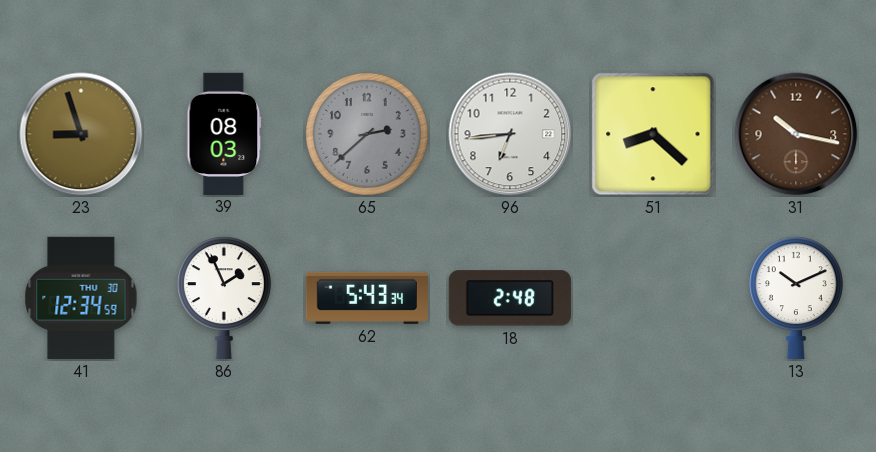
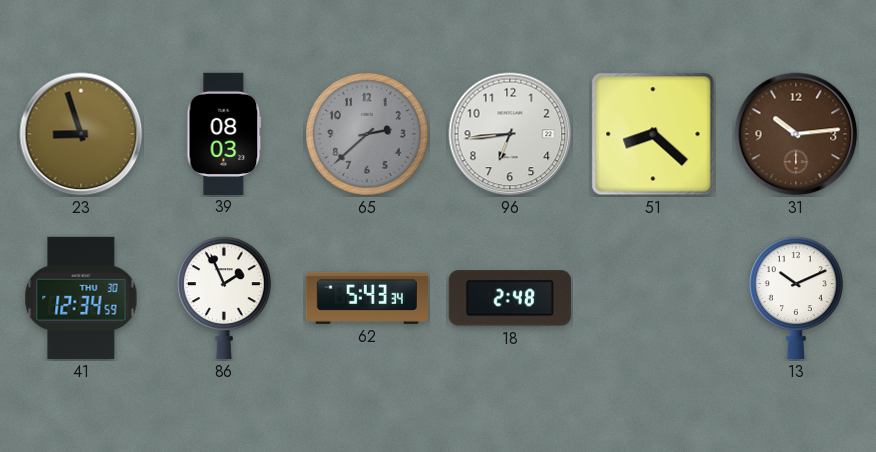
31: 10:17 -> 10:14 (796, 134)
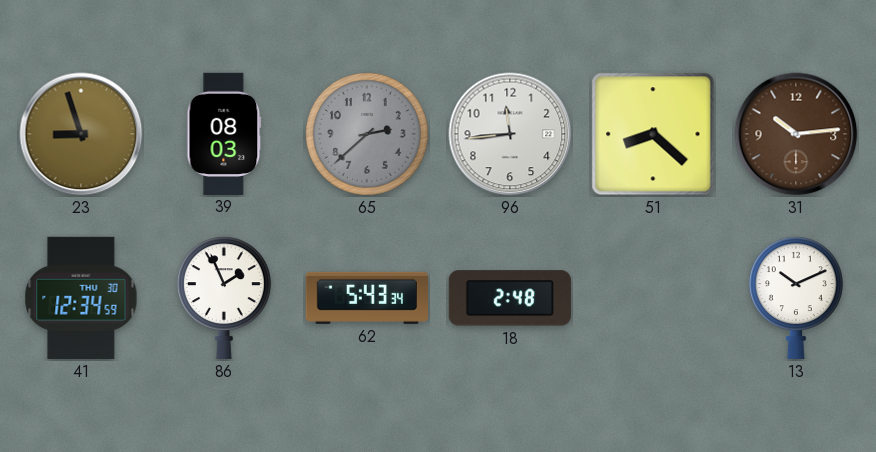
96: 6:44 -> 11:44 (510, 134)
